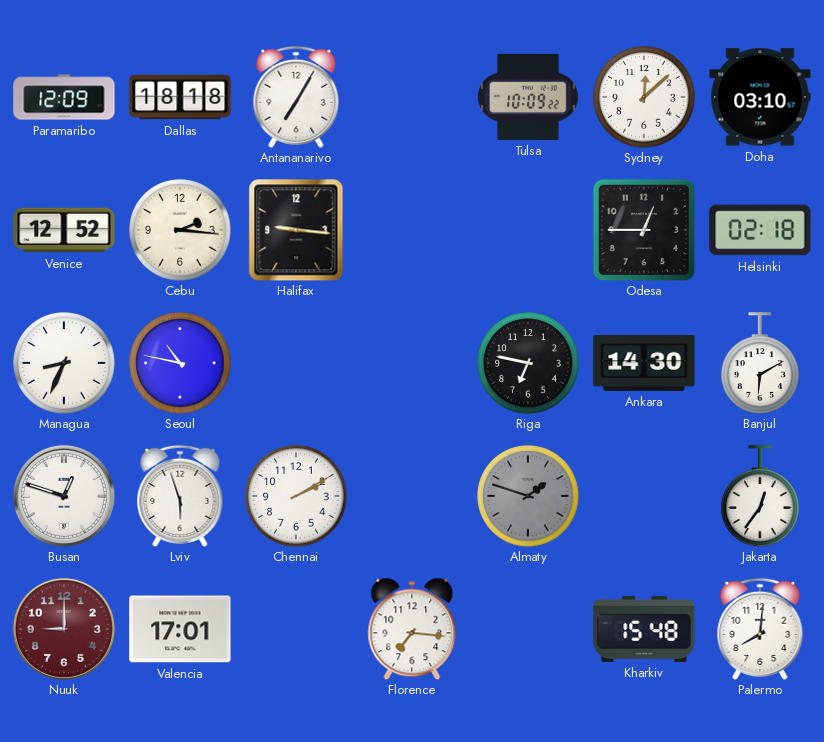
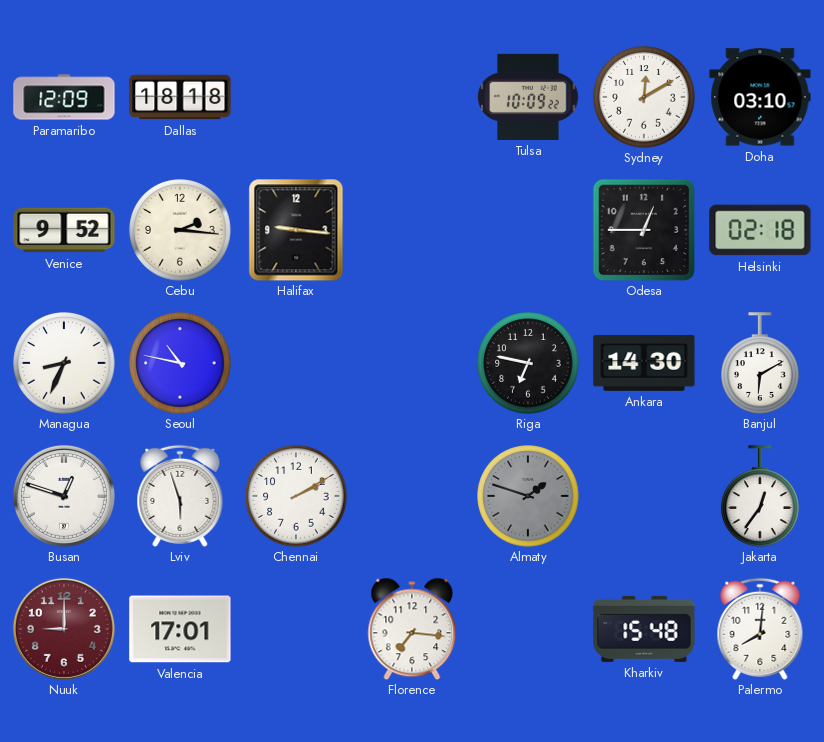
Antananarivo: 7:05 -> none (296, 97)
Sydney: 12:08 -> 12:10 (644, 97)
Venice: 12:52 -> 9:52 (64, 230)
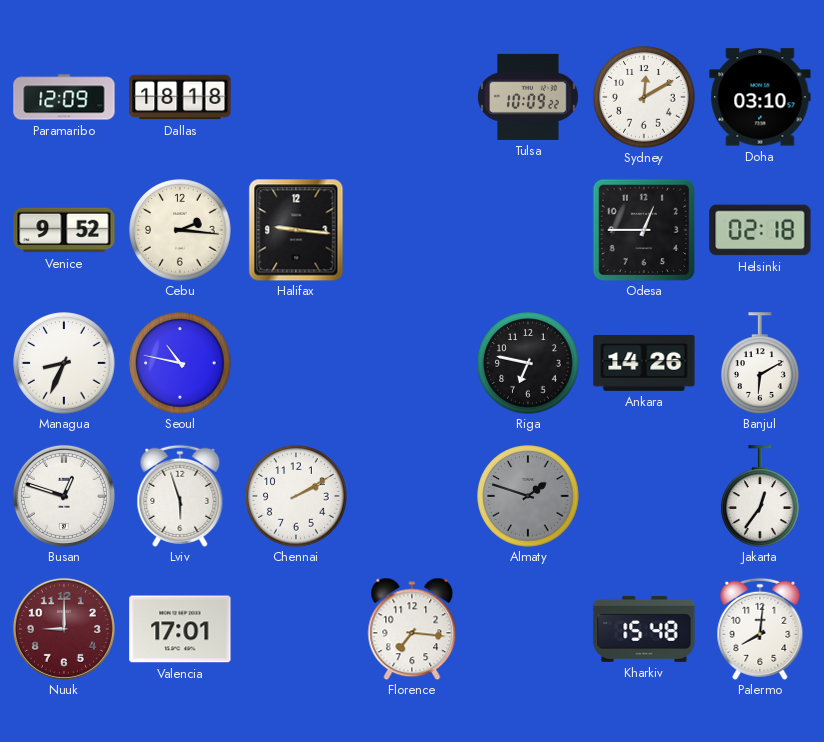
Ankara: 14:30 -> 14:26 (644, 363)
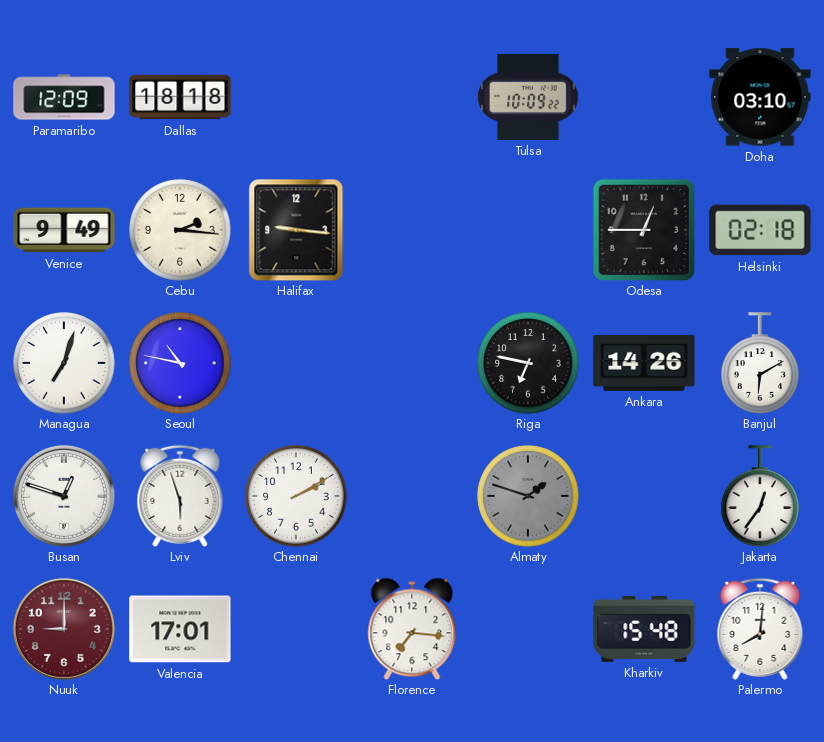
Sydney: 12:10 -> none (644, 97)
Venice: 9:52 -> 9:49 (64, 230)
Managua: 8:34 -> 7:03 (64, 363)
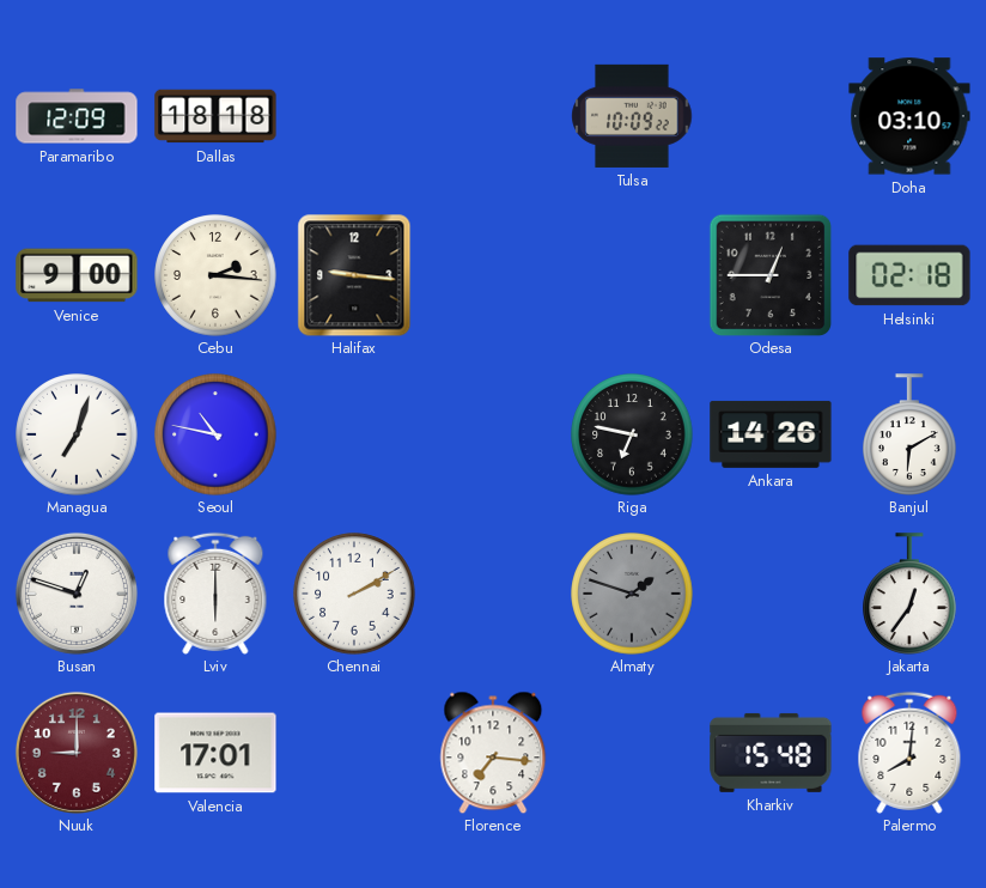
Venice: 9:49 -> 9:00 (77, 275)
Lviv: 5:57 -> 6:00 (215, 594)
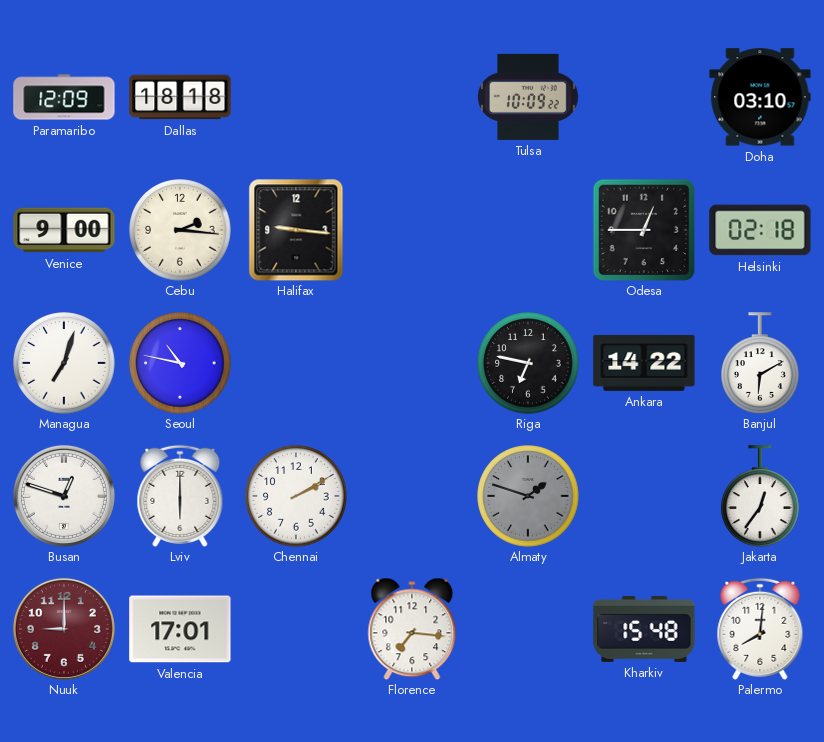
Ankara: 14:26 -> 14:22 (644, 363)
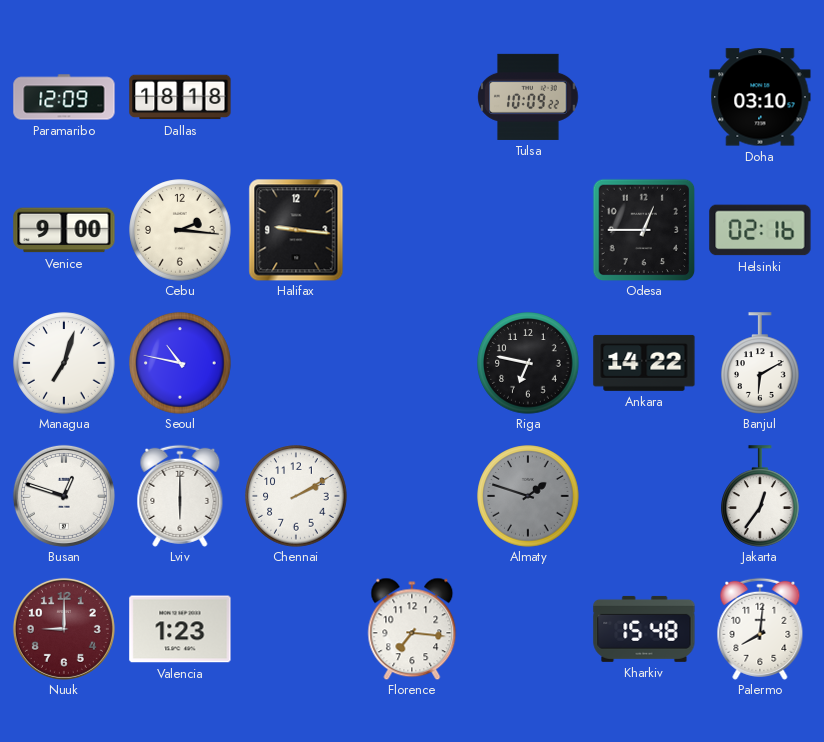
Helsinki: 02:18 -> 02:16 (760, 230)
Valencia: 17:01 -> 1:23 (180, 629)
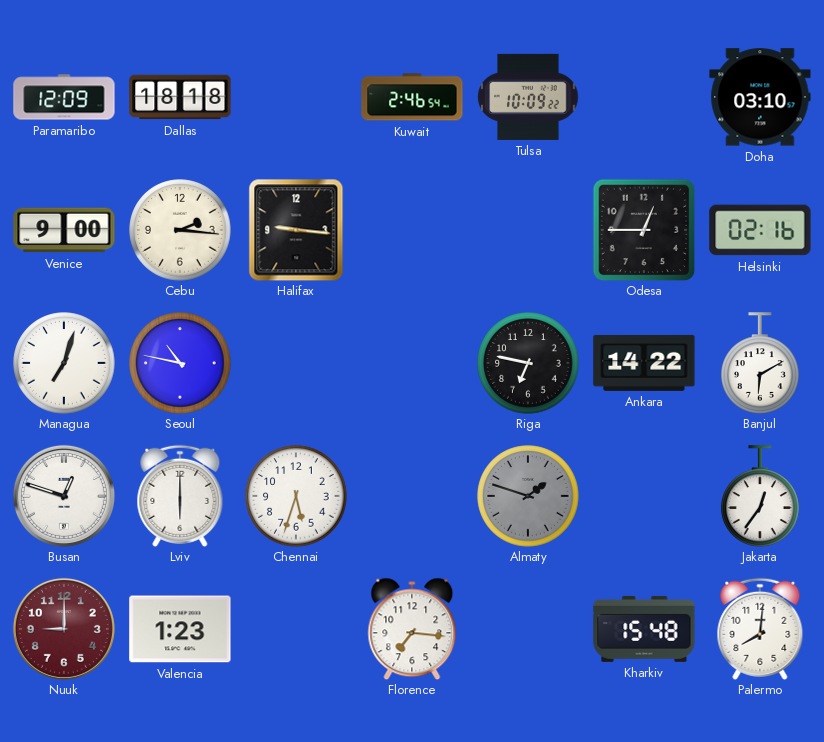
Kuwait: none -> 2:46 (412, 97)
Chennai: 2:10 -> 5:33 (296, 496)
